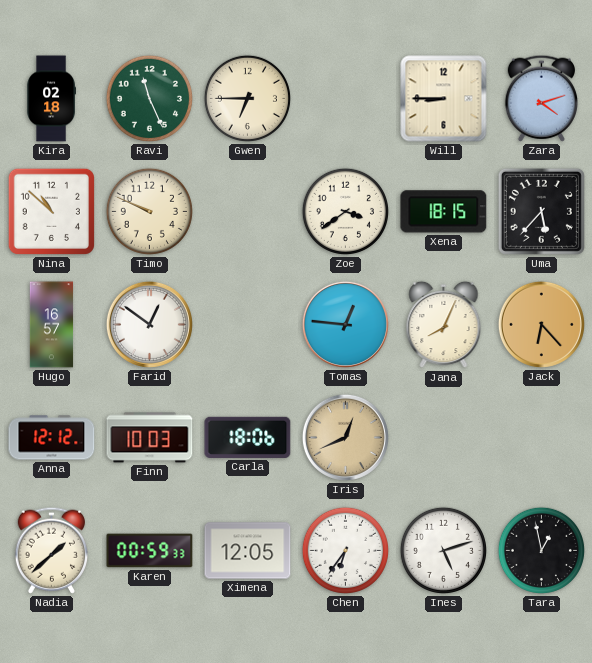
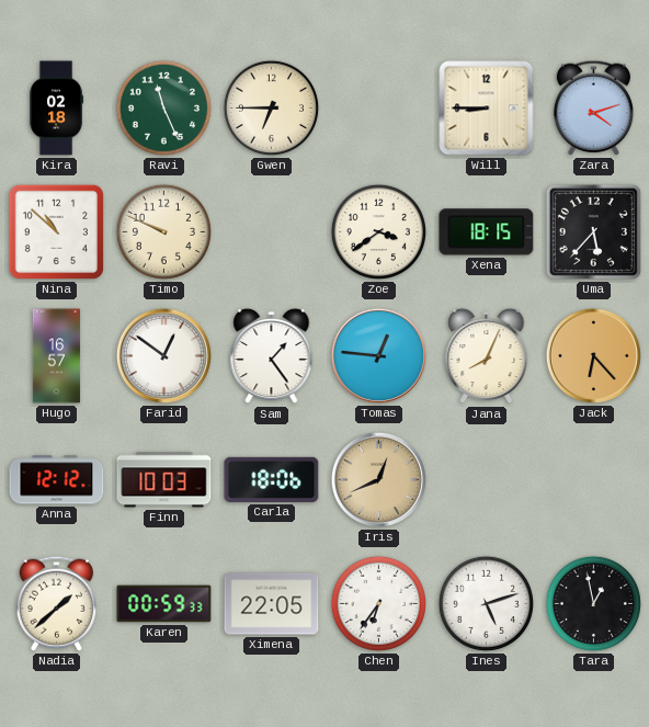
Sam: none -> 1:24 (272, 356)
Ximena: 12:05 -> 22:05 (272, 604)
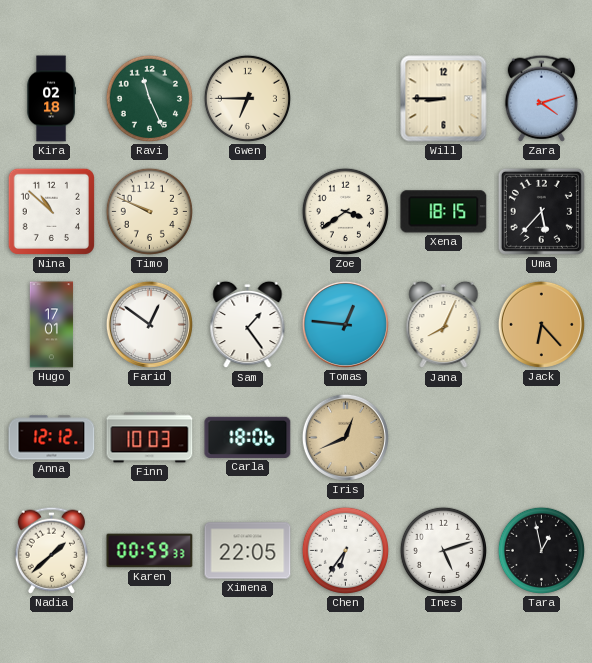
Hugo: 16:57 -> 17:01 (52, 325)
